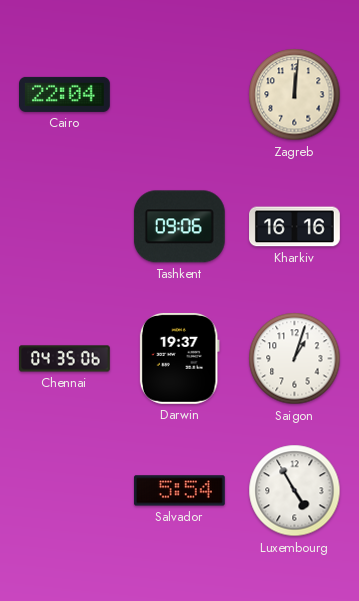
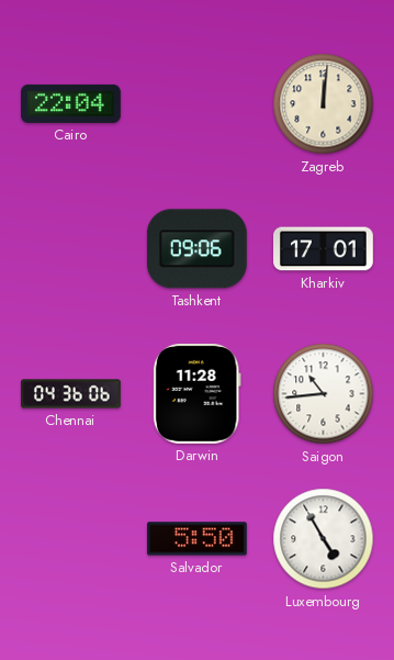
Kharkiv: 16:16 -> 17:01 (324, 249)
Chennai: 04:35 -> 04:36 (71, 394)
Darwin: 19:37 -> 11:28 (196, 393)
Saigon: 1:03 -> 10:44 (324, 394)
Salvador: 5:54 -> 5:50 (196, 539)
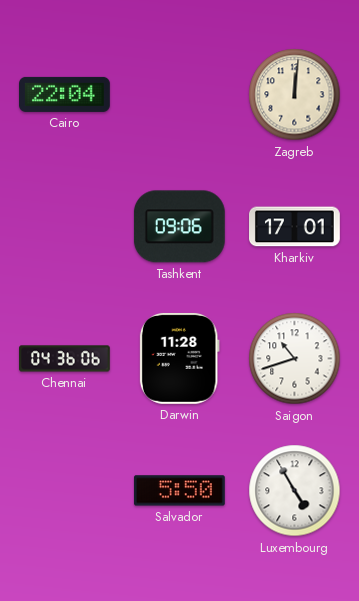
Saigon: 10:44 -> 10:42 (295, 359)
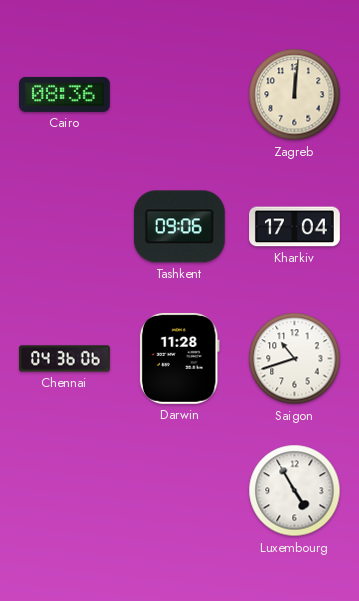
Cairo: 22:04 -> 08:36 (65, 94)
Kharkiv: 17:01 -> 17:04 (295, 227)
Salvador: 5:50 -> none (179, 491)
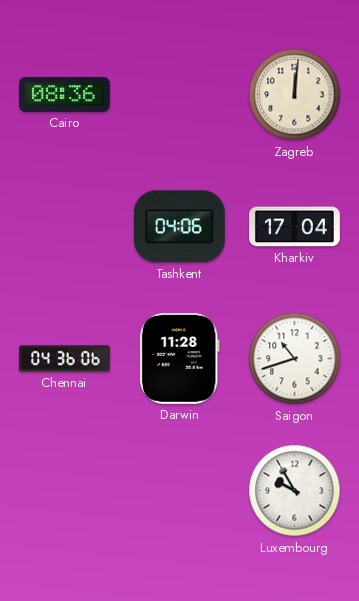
Tashkent: 09:06 -> 04:06 (179, 227)
Luxembourg: 4:55 -> 9:55 (295, 491)
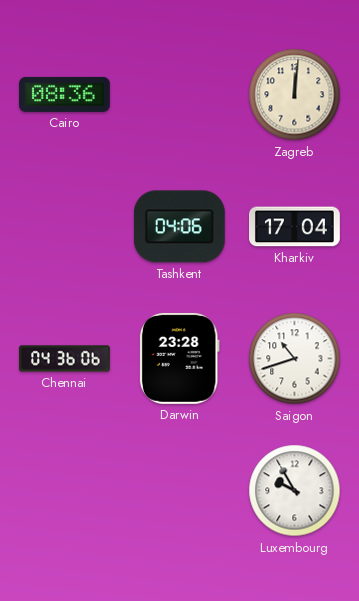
Darwin: 11:28 -> 23:28 (179, 358)
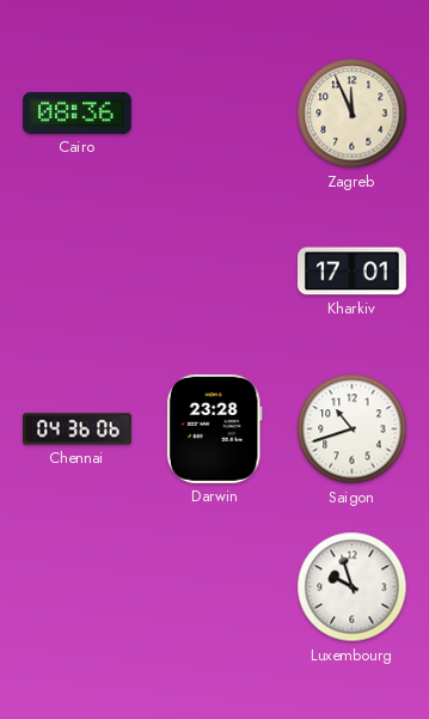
Zagreb: 12:01 -> 11:56 (353, 114)
Tashkent: 04:06 -> none (179, 227)
Kharkiv: 17:04 -> 17:01 (353, 272)
Luxembourg: 9:55 -> 9:57 (353, 587)
